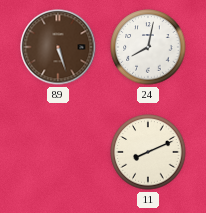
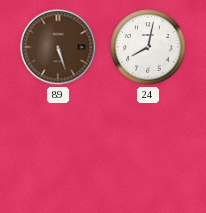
11: 8:11 -> none (148, 152)
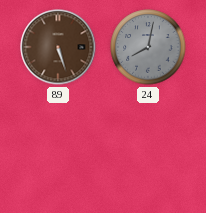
24 dial: white -> grey (148, 47)
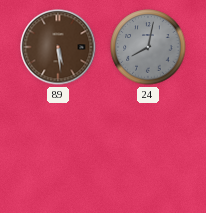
89: 5:27 -> 5:29 (58, 47)
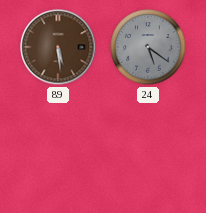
24: 8:02 -> 5:21 (148, 47)
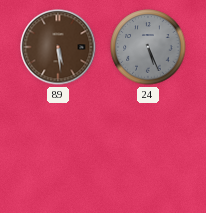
24: 5:21 -> 5:26 (148, 47)
